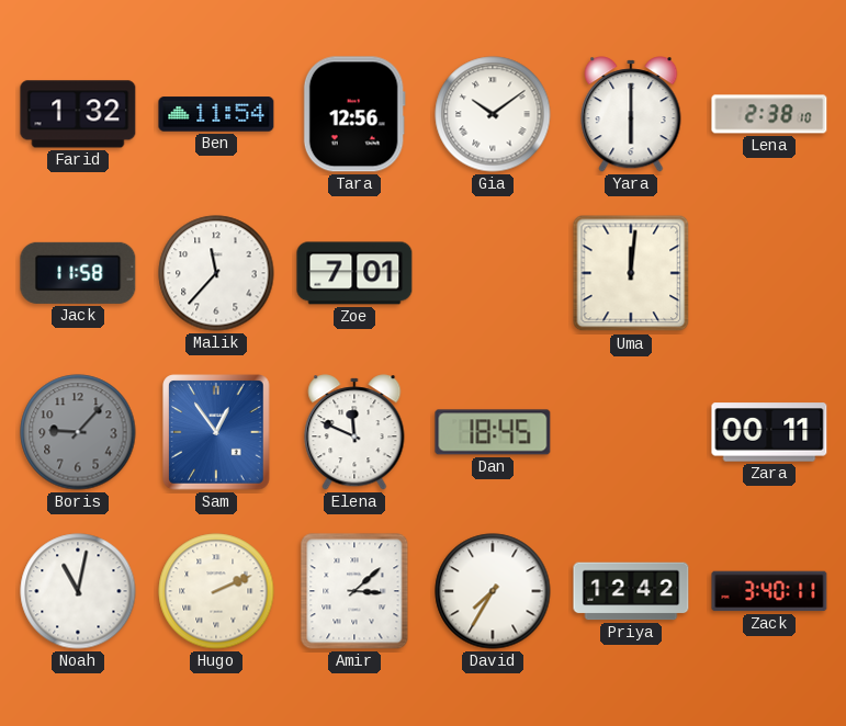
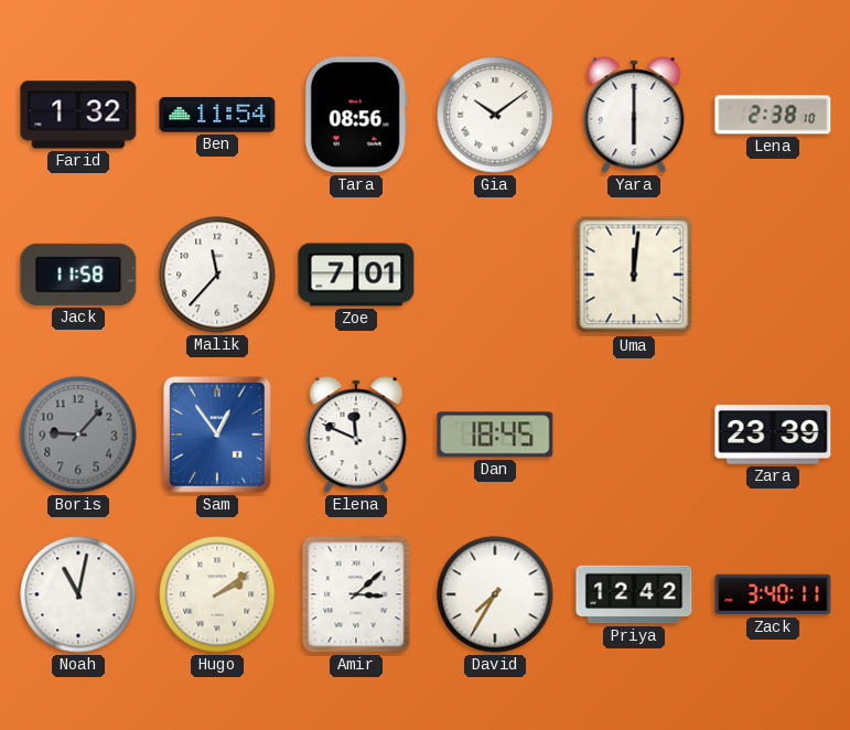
Tara: 12:56 -> 08:56 (356, 115)
Zara: 00:11 -> 23:39 (773, 434)
Hugo: 2:11 -> 2:09 (217, 594)
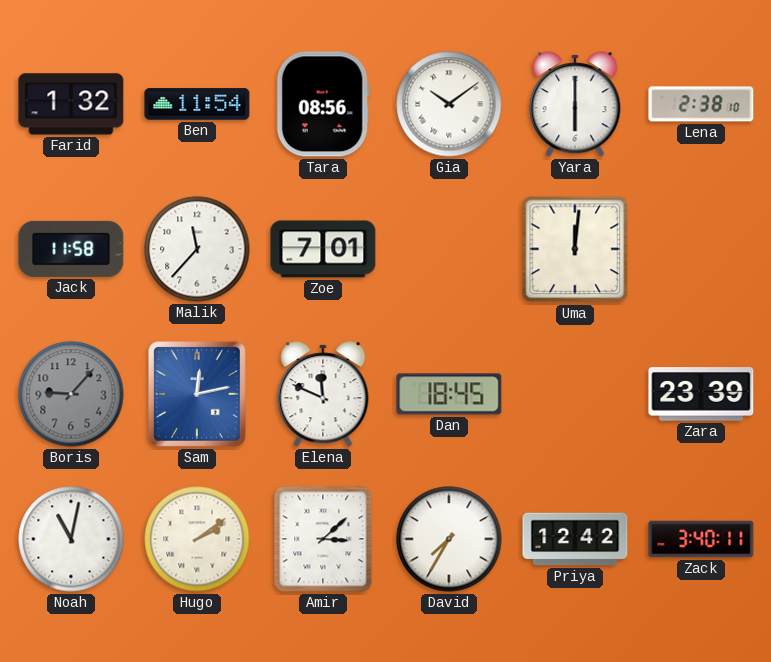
Sam: 12:54 -> 12:13 (198, 394)
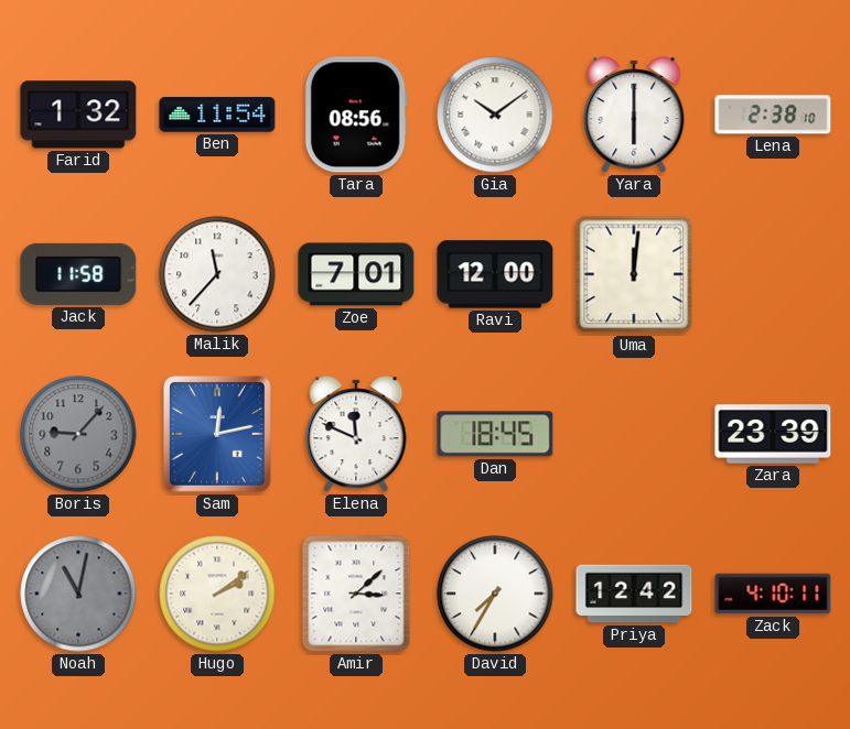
Ravi: none -> 12:00 (495, 274)
Noah dial: white -> grey (78, 594)
Zack: 3:40 -> 4:10 (773, 594)
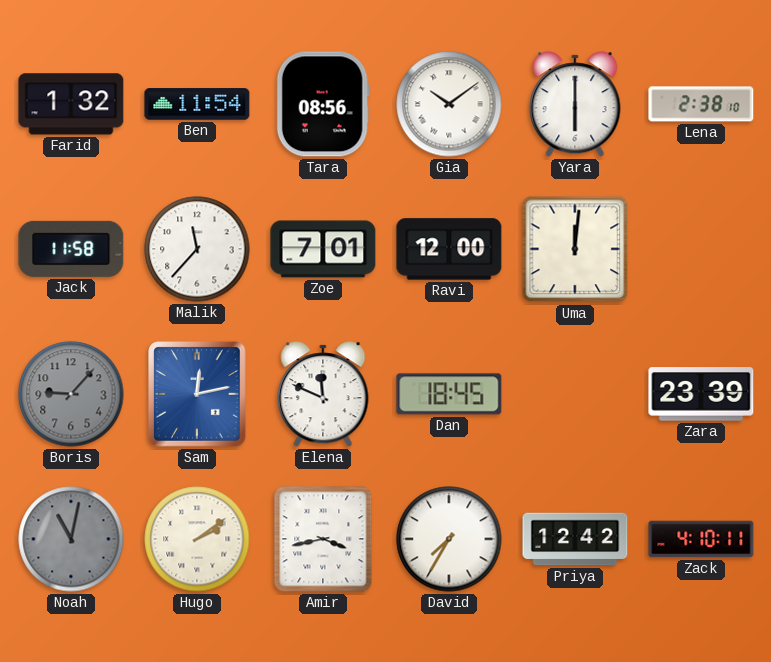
Amir: 3:08 -> 3:43 (323, 539)
